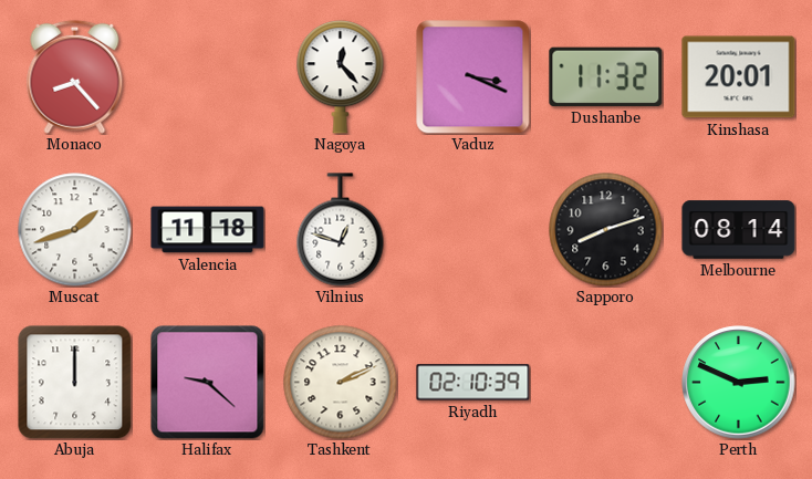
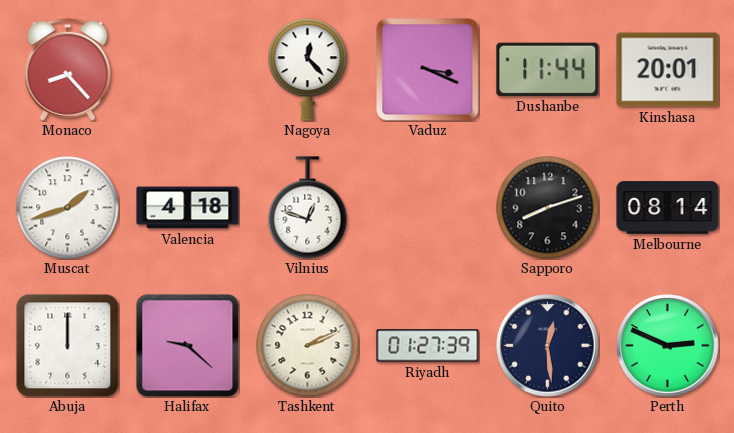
Dushanbe: 11:32 -> 11:44 (548, 69)
Valencia: 11:18 -> 4:18 (188, 208)
Riyadh: 02:10 -> 01:27 (428, 346)
Quito: none -> 12:29 (548, 346)
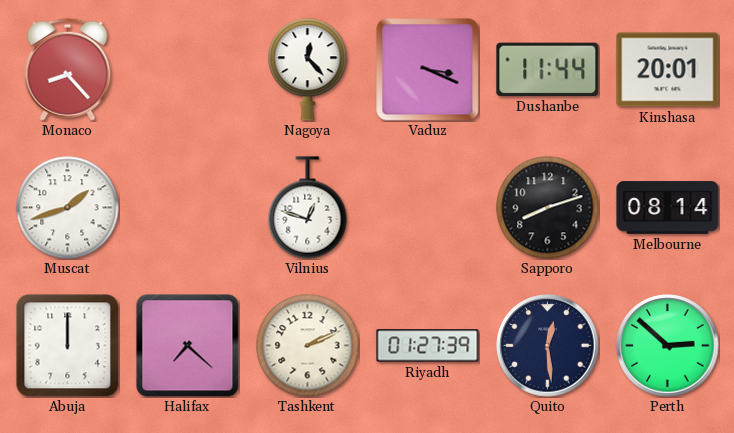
Valencia: 4:18 -> none (188, 208)
Halifax: 9:22 -> 7:22 (188, 346)
Perth: 2:49 -> 2:52 (668, 346)
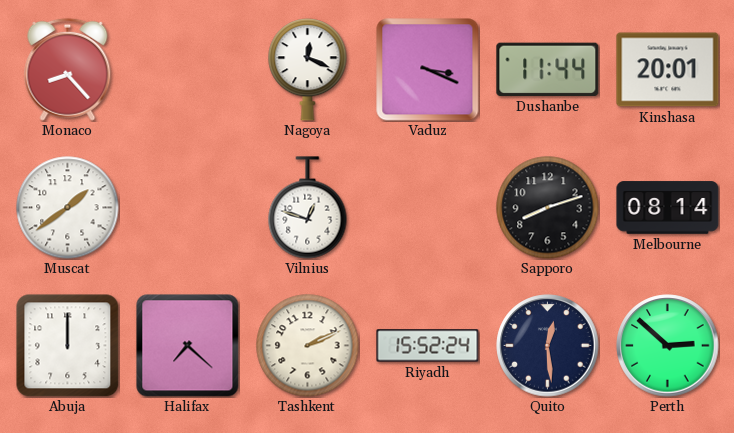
Nagoya: 12:23 -> 12:19 (308, 70)
Muscat: 1:42 -> 1:39 (68, 208)
Riyadh: 01:27 -> 15:52 (428, 346)
